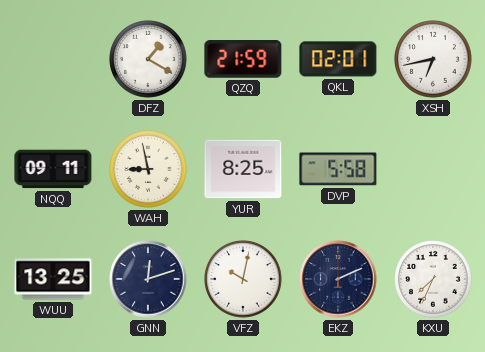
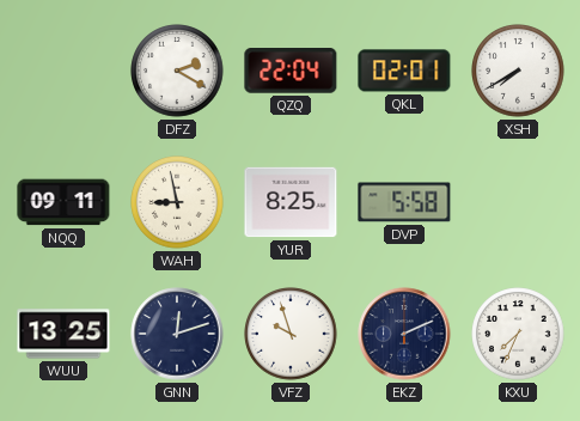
DFZ: 1:20 -> 2:20 (177, 71)
QZQ: 21:59 -> 22:04 (291, 71)
XSH: 6:43 -> 7:40 (518, 71)
VFZ: 10:02 -> 9:57 (291, 334)
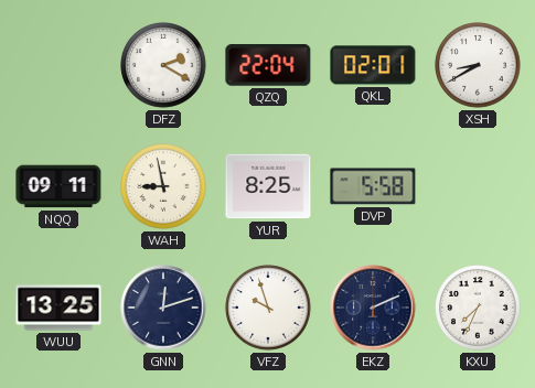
XSH: 7:40 -> 8:40 (478, 65)
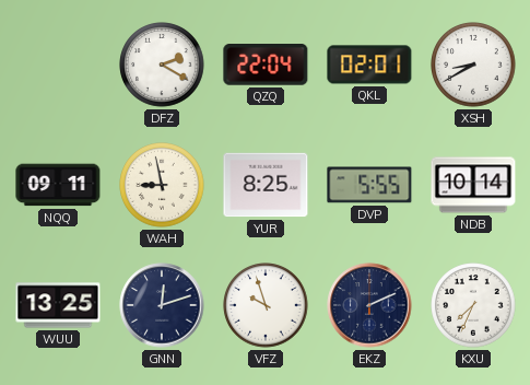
DVP: 5:58 -> 5:55 (369, 185)
NDB: none -> 10:14 (473, 185)
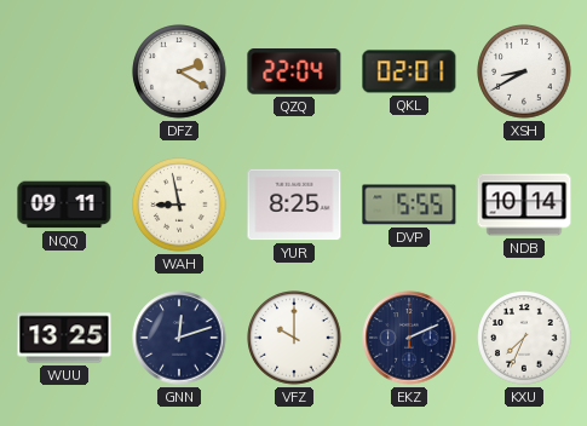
VFZ: 9:57 -> 10:00 (294, 338)
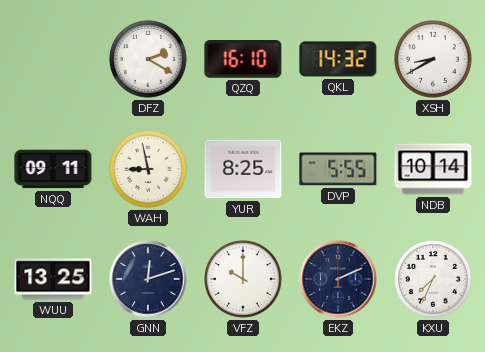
QZQ: 22:04 -> 16:10 (243, 59)
QKL: 02:01 -> 14:32 (338, 59)
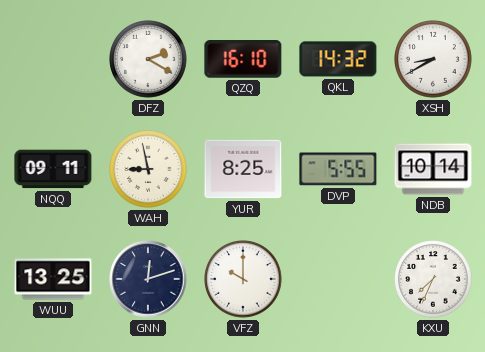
EKZ: 2:11 -> none (338, 279)
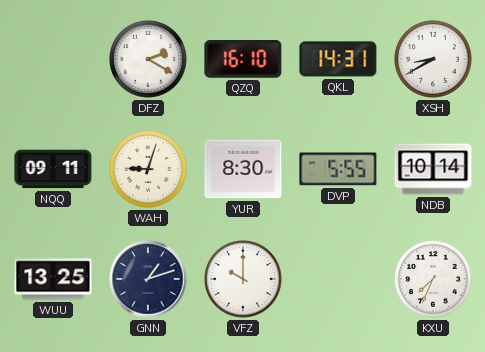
QKL: 14:32 -> 14:31 (338, 59)
WAH: 8:58 -> 9:03 (148, 169)
YUR: 8:25 -> 8:30 (243, 169)
GNN: 12:12 -> 1:12 (148, 279)
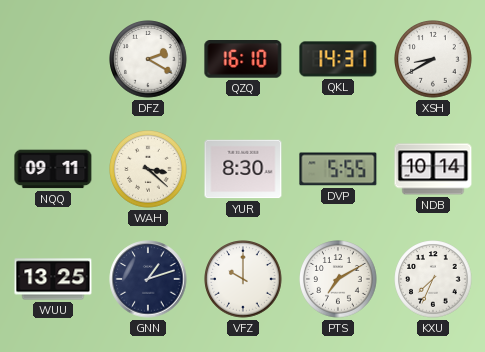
WAH: 9:03 -> 3:22 (148, 169)
PTS: none -> 7:10 (338, 279)
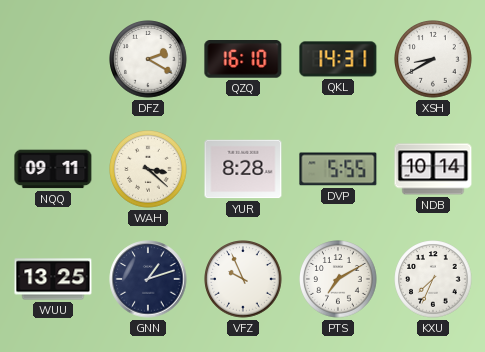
YUR: 8:30 -> 8:28 (243, 169)
VFZ: 10:00 -> 9:56 (243, 279)
